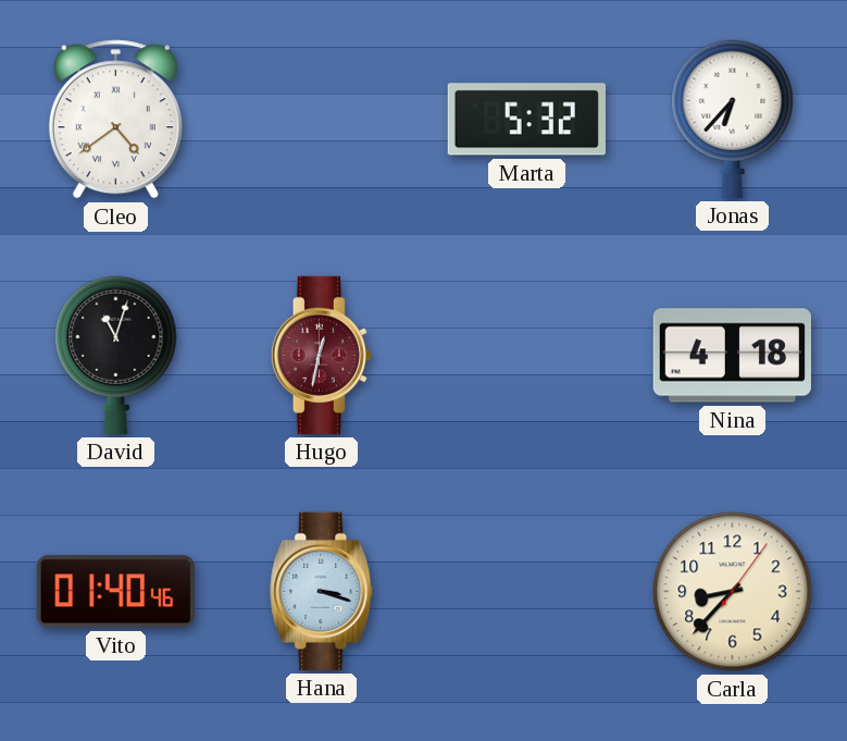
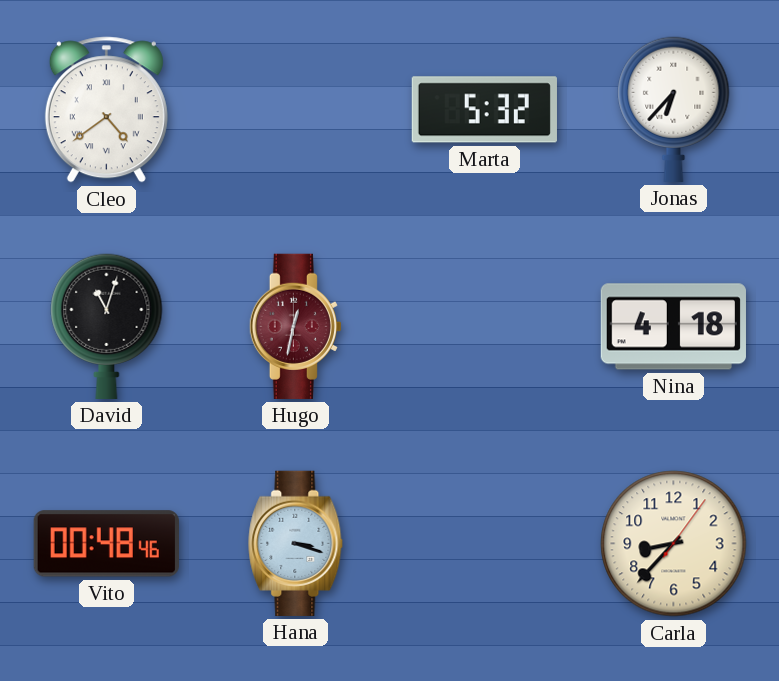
Vito: 01:40 -> 00:48 (106, 544)
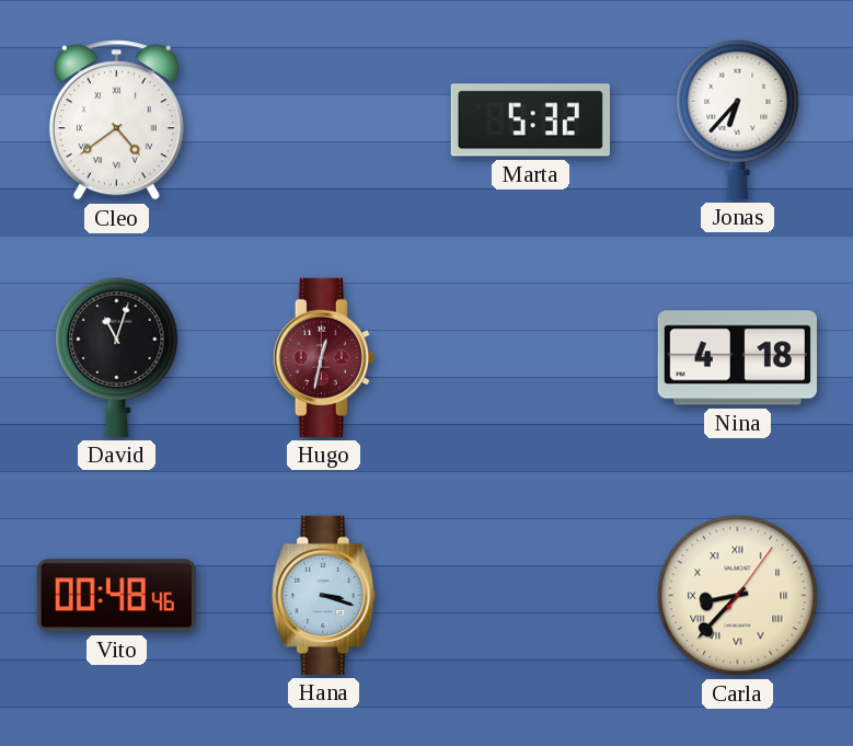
Carla numerals: Arabic -> Roman (738, 596)
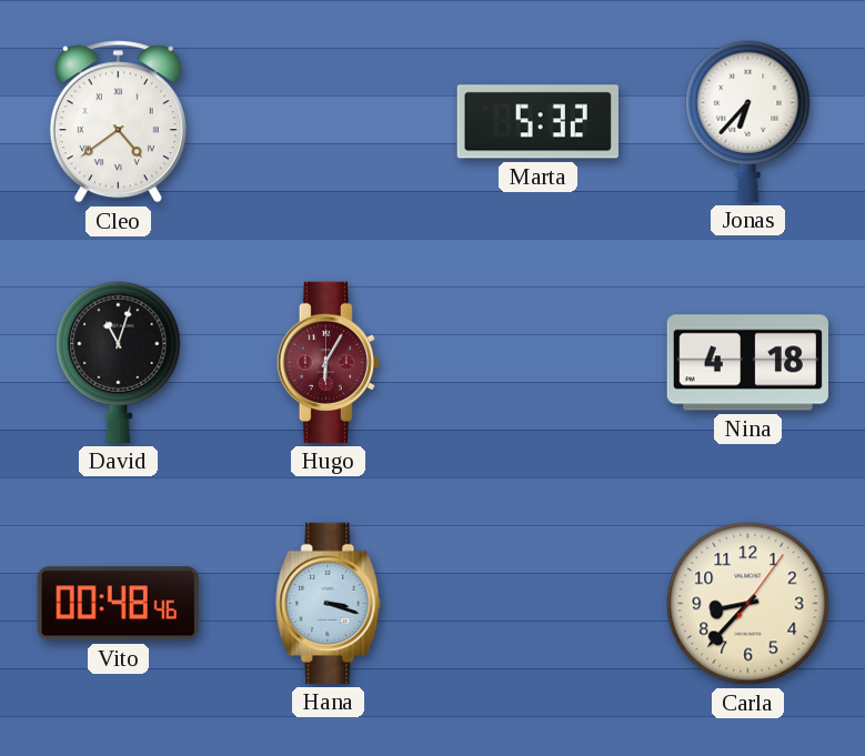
Hugo: 12:32 -> 6:05 (328, 362)
Carla numerals: Roman -> Arabic (748, 604)
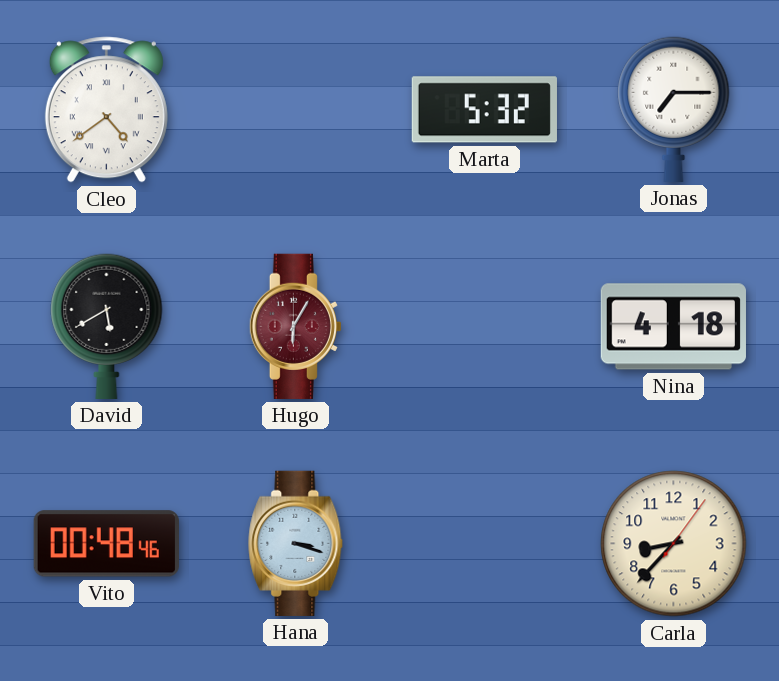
Jonas: 6:37 -> 7:15 (674, 109)
David: 11:03 -> 5:40 (107, 326)
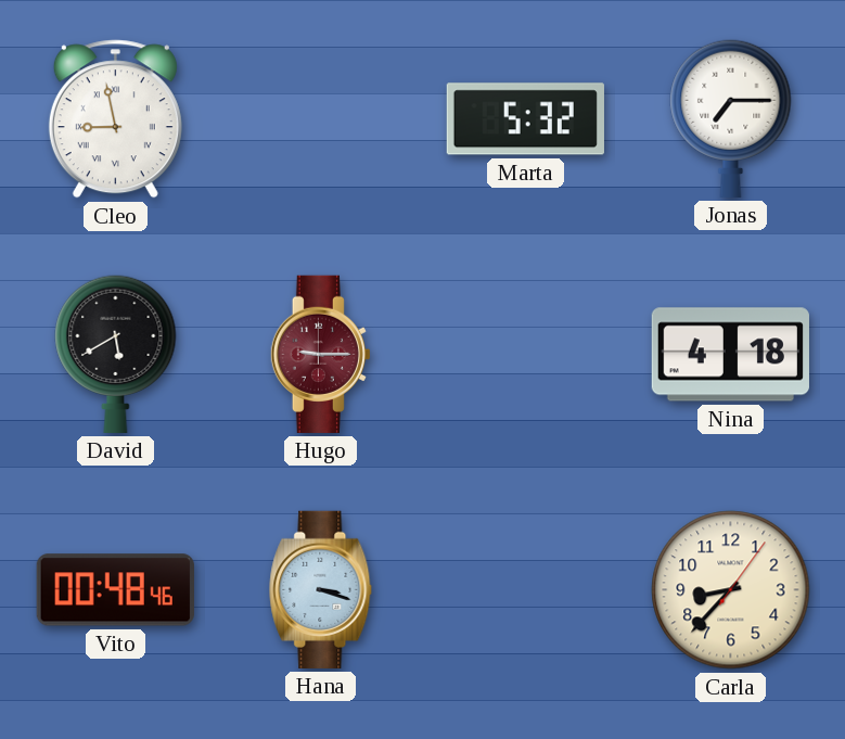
Cleo: 4:39 -> 8:58 (115, 119)
Hugo: 6:05 -> 9:15 (320, 354)
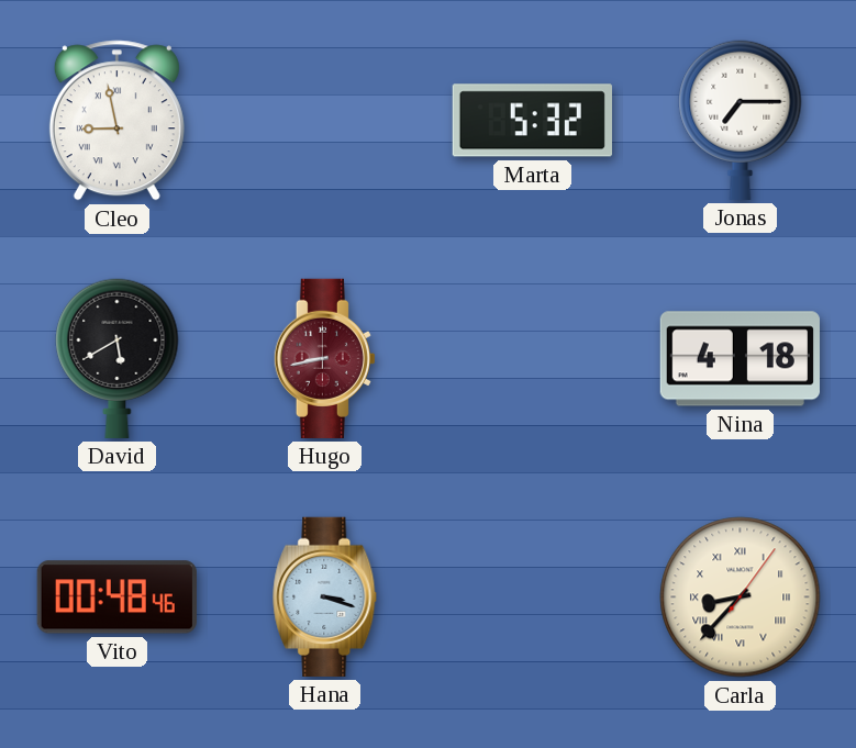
Hugo: 9:15 -> 8:43 (324, 358)
Carla numerals: Arabic -> Roman (741, 598)
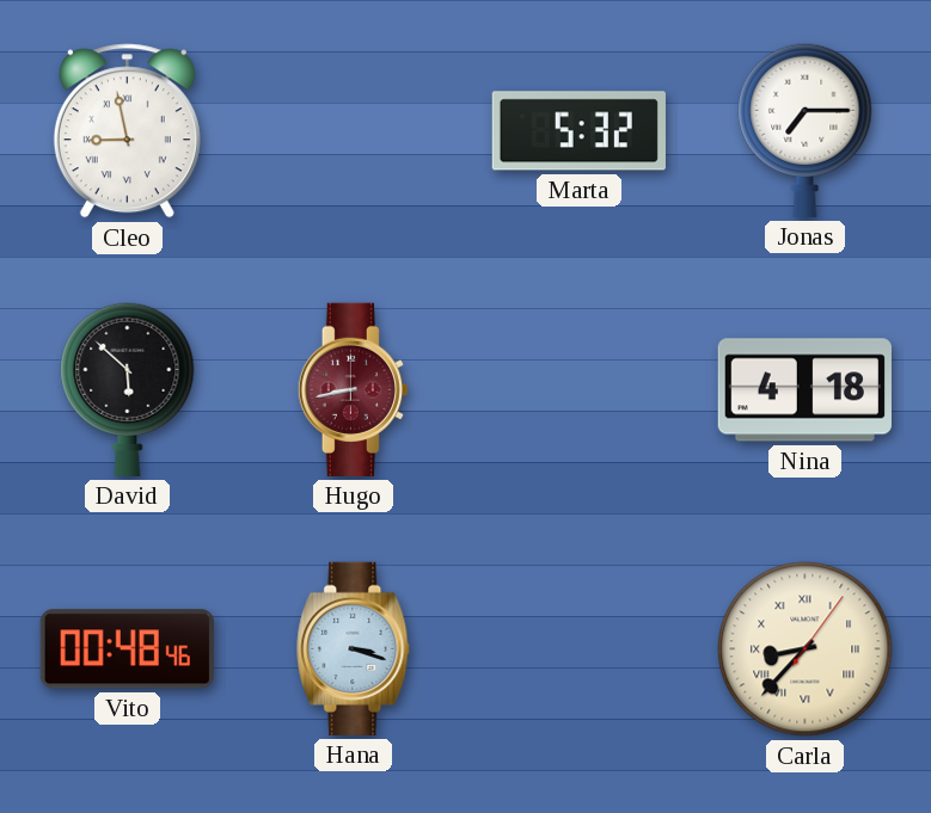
David: 5:40 -> 5:52 (128, 389)
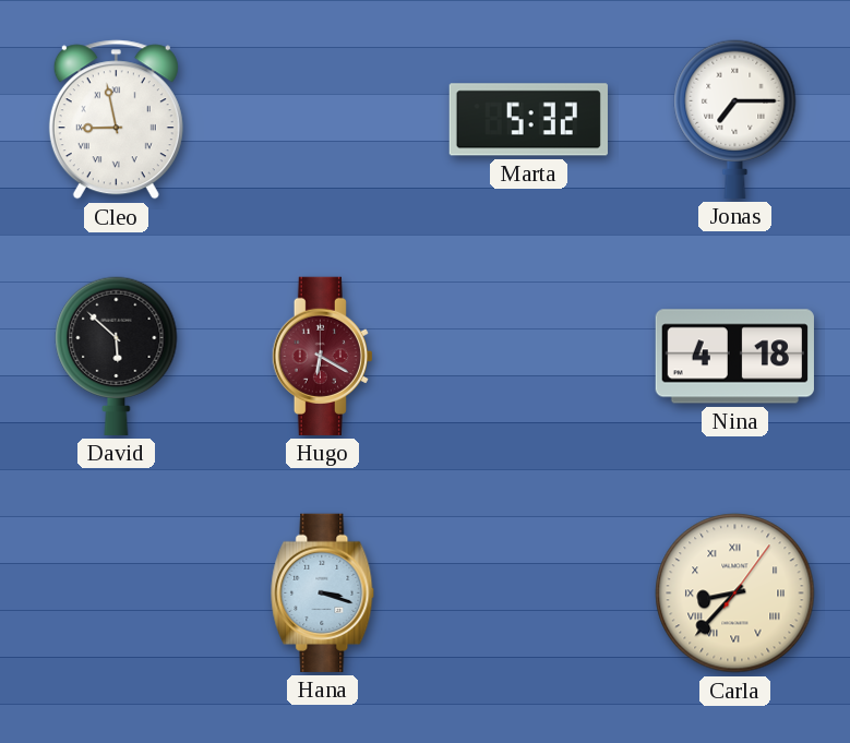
Hugo: 8:43 -> 6:20 (322, 356)
Vito: 00:48 -> none (127, 649)
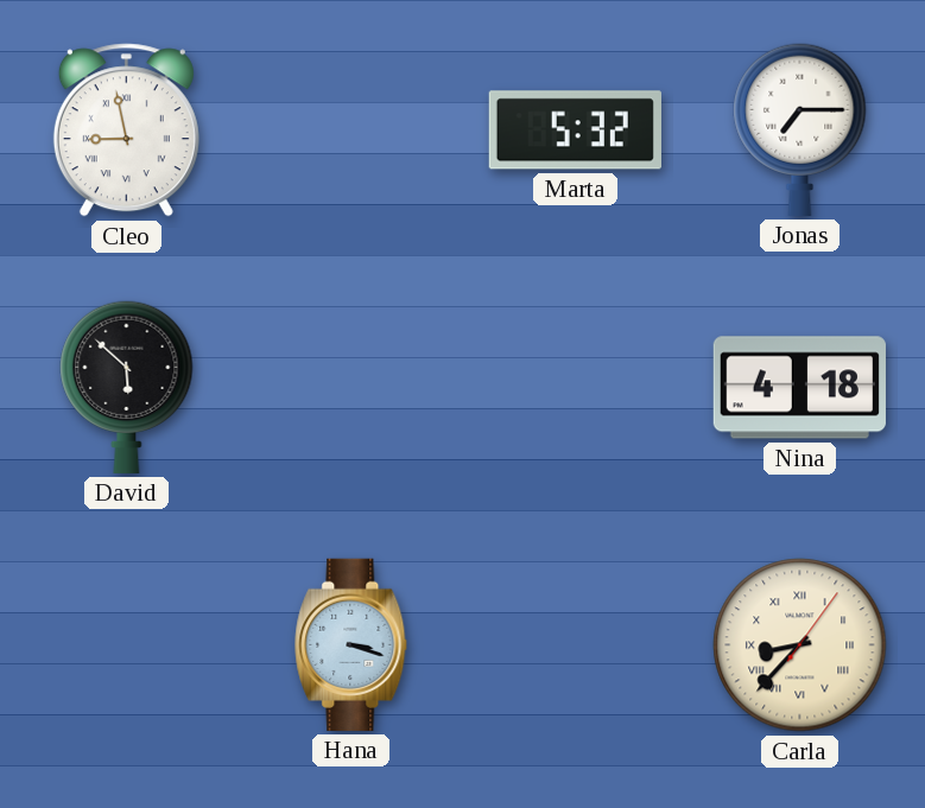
Hugo: 6:20 -> none (322, 356)
